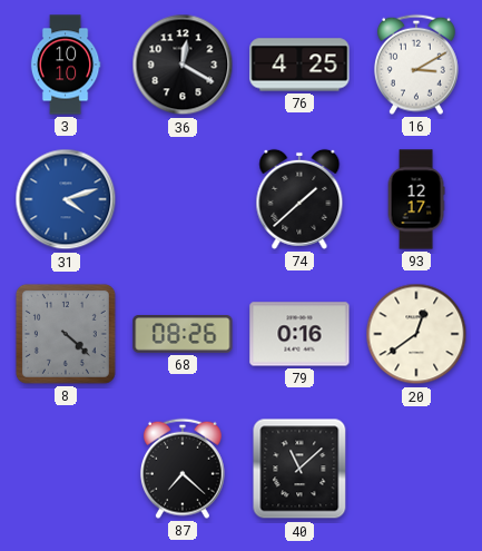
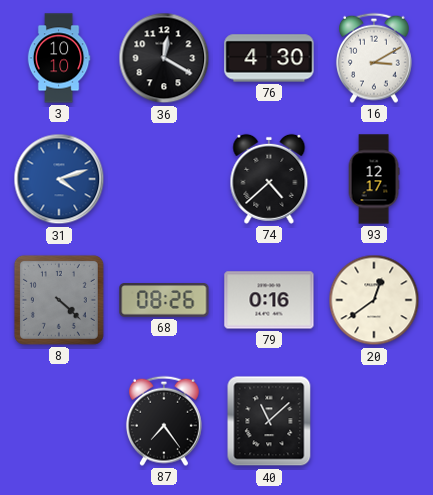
76: 4:25 -> 4:30 (269, 58)
74: 1:38 -> 4:38 (269, 179)
87: 7:22 -> 7:24 (164, 421)
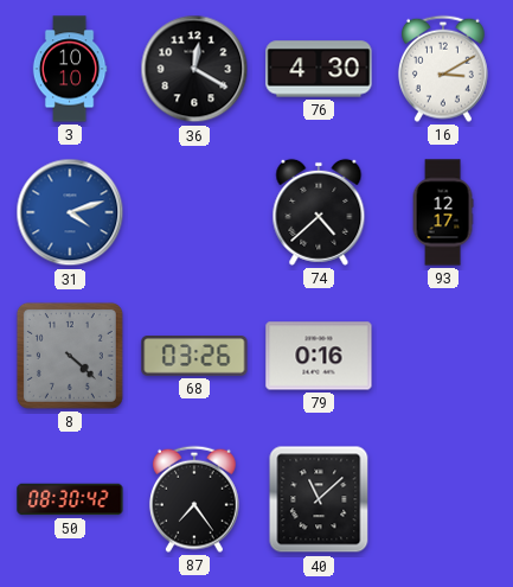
68: 08:26 -> 03:26 (194, 356)
20: 12:39 -> none (374, 300)
50: none -> 08:30 (70, 499)
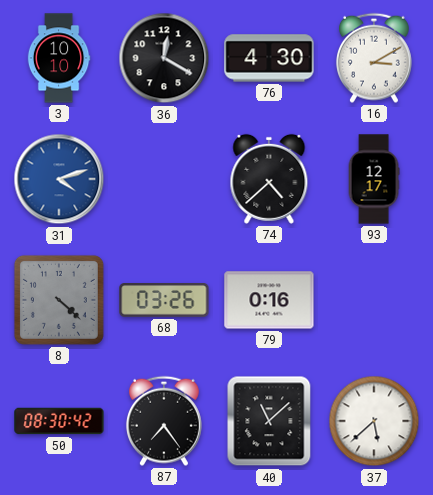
37: none -> 5:38 (374, 421)
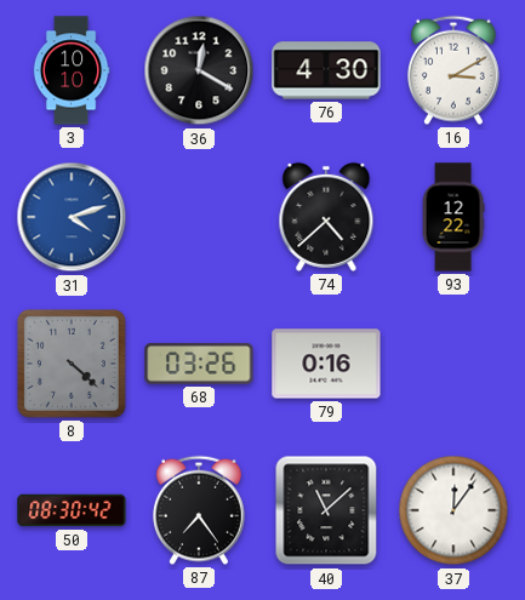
93: 12:17 -> 12:22 (453, 217)
37: 5:38 -> 12:06 (453, 510)
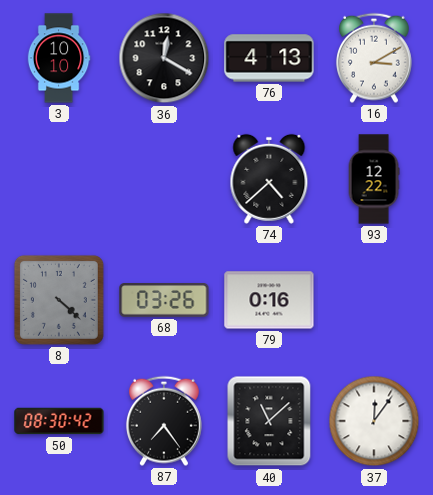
76: 4:30 -> 4:13 (269, 58)
31: 4:12 -> none (72, 217)
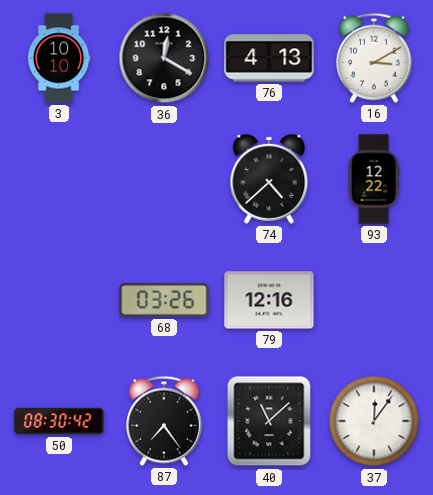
8: 4:22 -> none (59, 300)
79: 0:16 -> 12:16 (269, 300)
